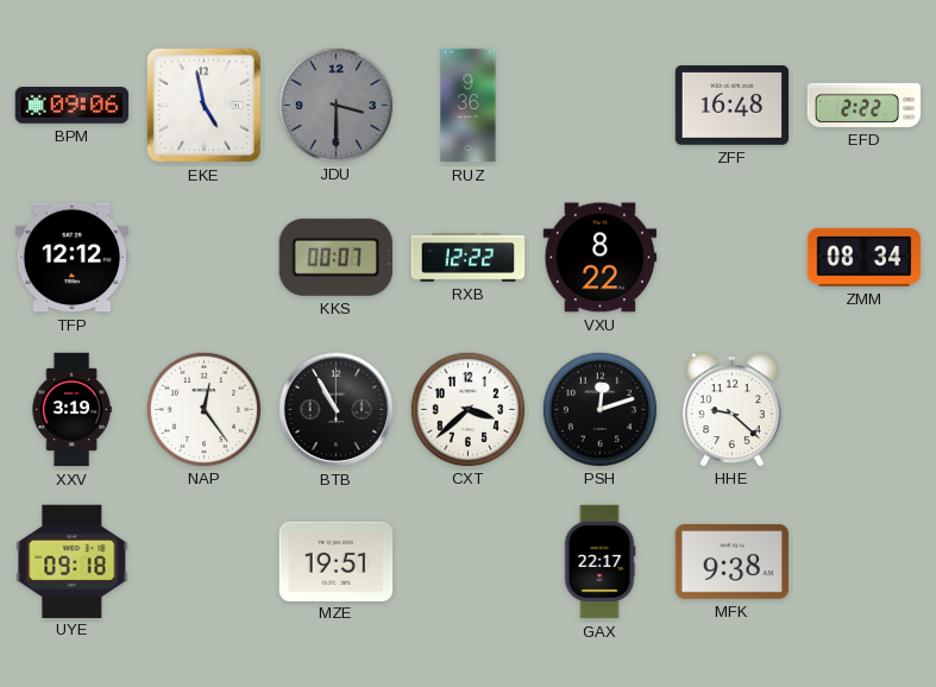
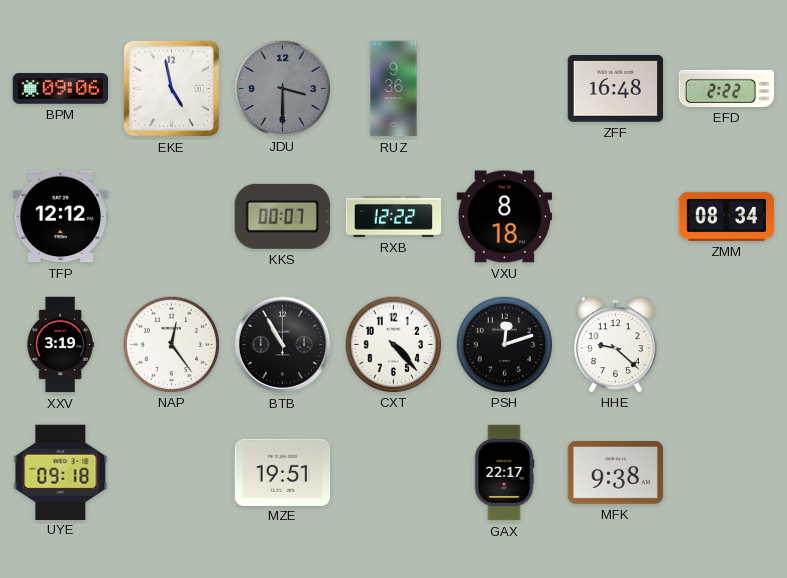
VXU: 8:22 -> 8:18 (505, 217)
CXT: 3:38 -> 4:23 (393, 344)
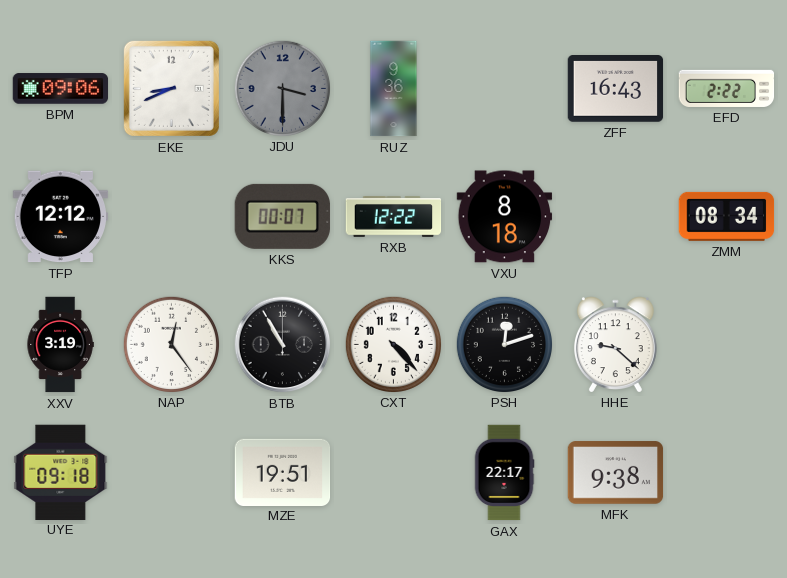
EKE: 4:58 -> 8:41 (171, 88)
ZFF: 16:48 -> 16:43 (616, 89)
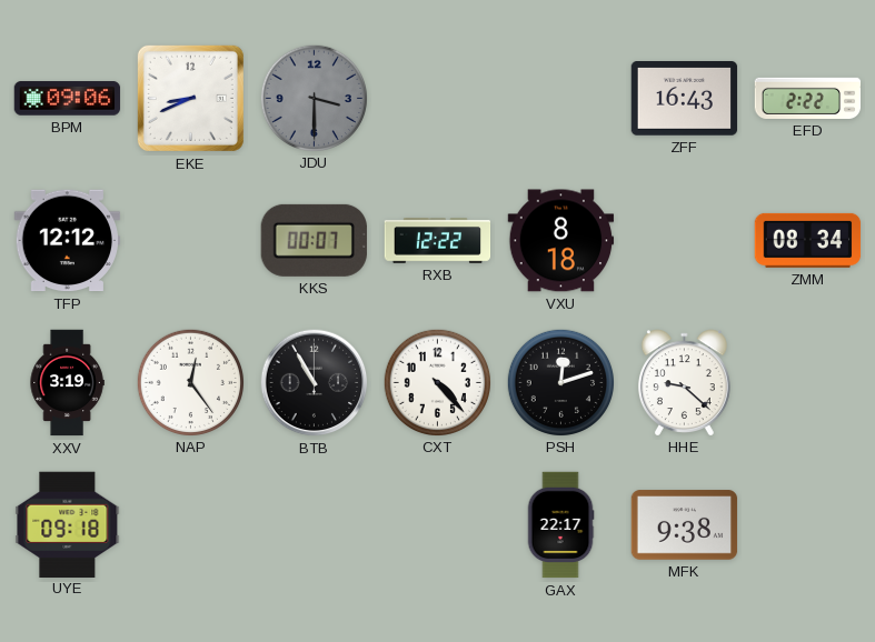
RUZ: 9:36 -> none (394, 89)
MZE: 19:51 -> none (283, 472)
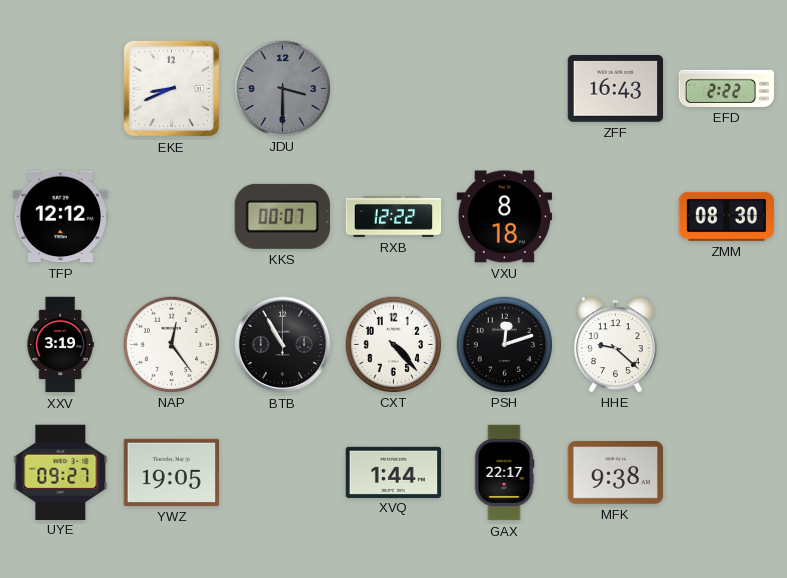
BPM: 09:06 -> none (68, 99)
ZMM: 08:34 -> 08:30 (727, 216)
UYE: 09:18 -> 09:27 (61, 472)
YWZ: none -> 19:05 (172, 472)
XVQ: none -> 1:44 (394, 472)
